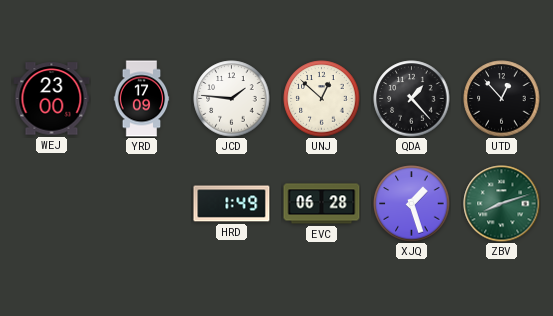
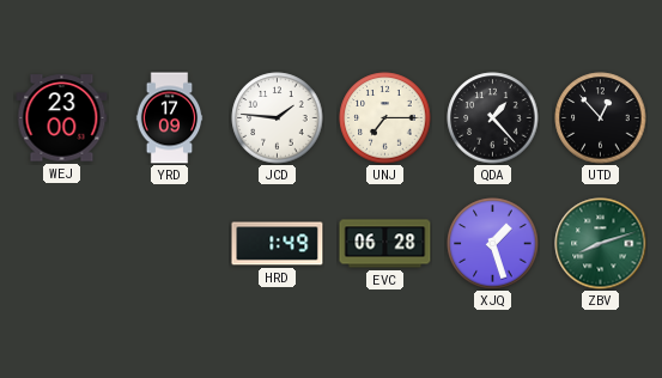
UNJ: 12:52 -> 7:15 (385, 118)
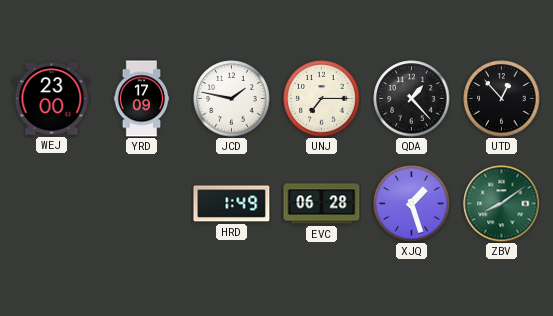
JCD: 1:46 -> 1:47 (232, 99)
ZBV: 8:12 -> 8:09 (502, 204)
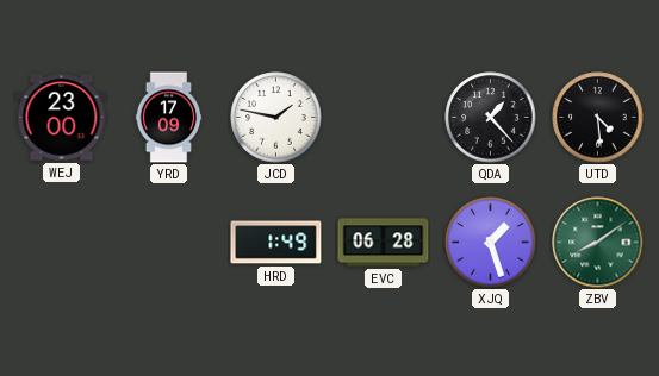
UNJ: 7:15 -> none (322, 99)
UTD: 12:53 -> 4:29 (598, 118)
